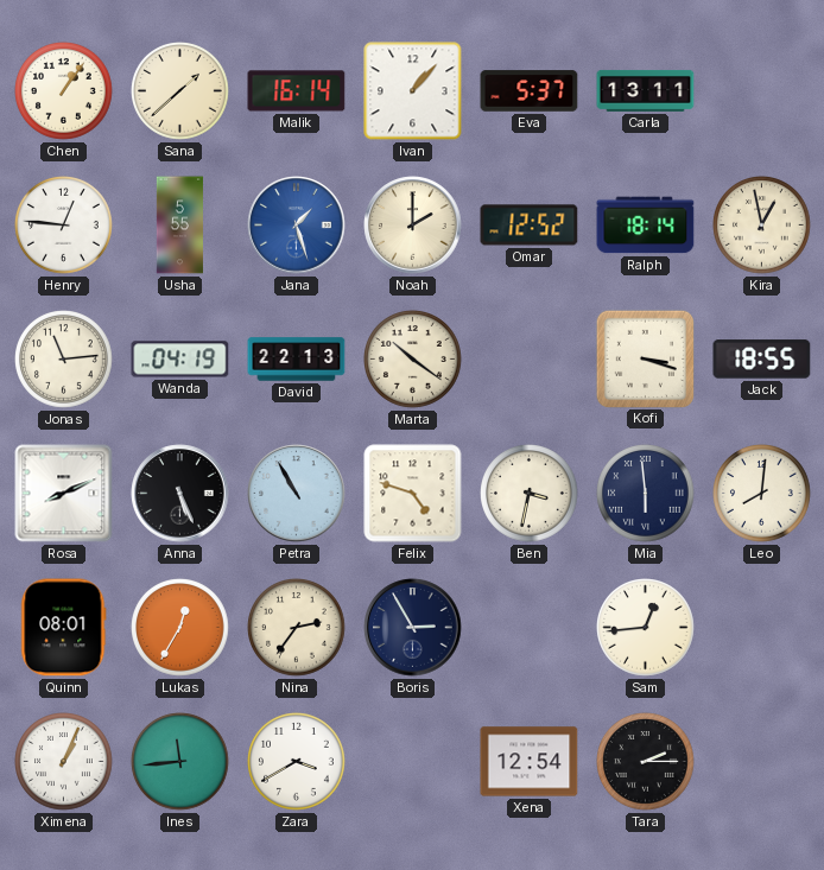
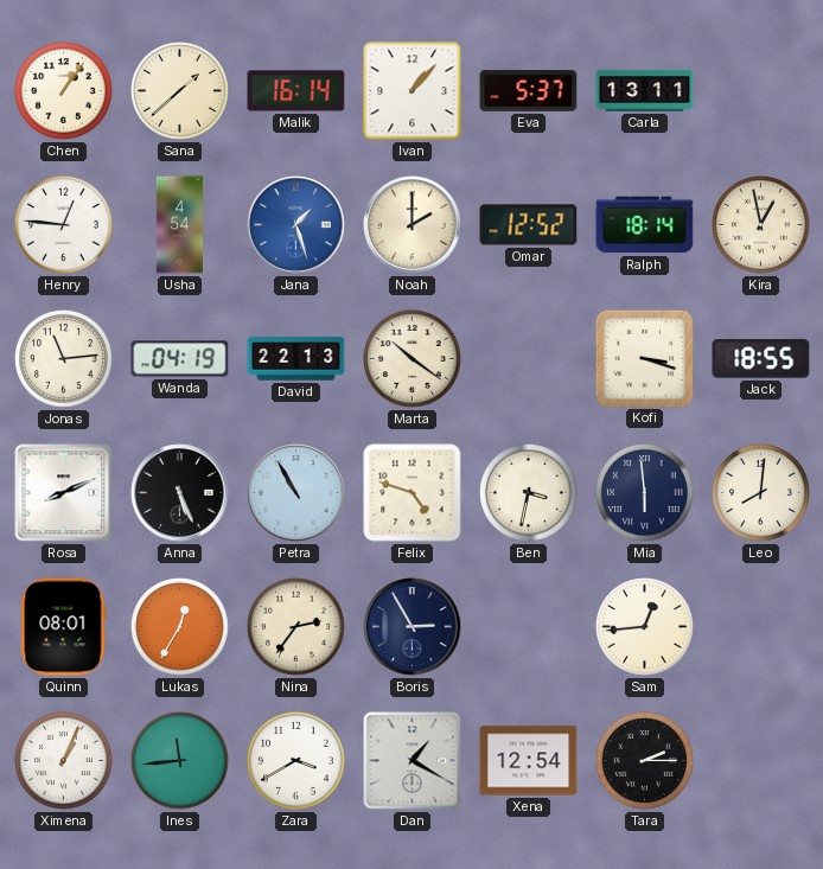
Usha: 5:55 -> 4:54 (179, 225)
Dan: none -> 1:20 (413, 761)
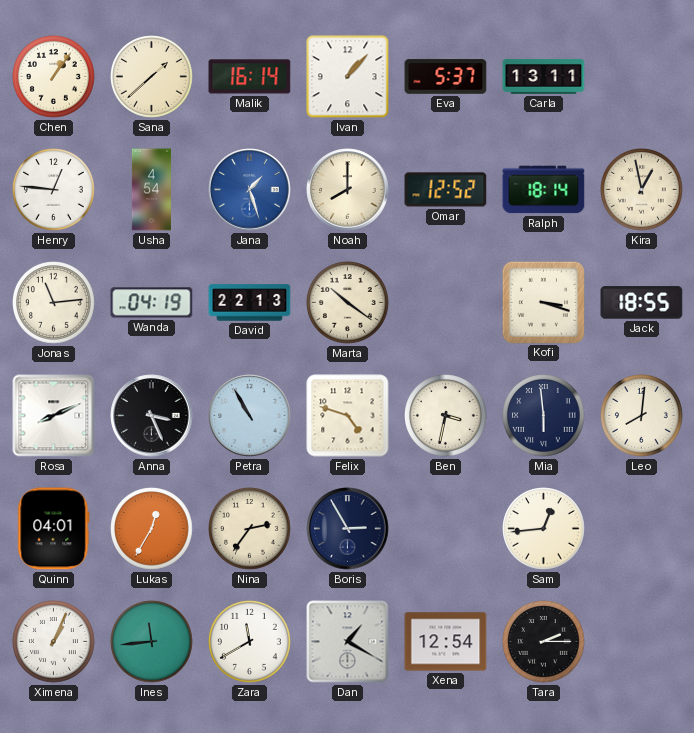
Noah: 2:00 -> 8:00 (348, 190)
Anna: 5:26 -> 3:26 (152, 416)
Quinn: 08:01 -> 04:01 (54, 529)
Zara: 3:40 -> 11:40 (250, 642)
